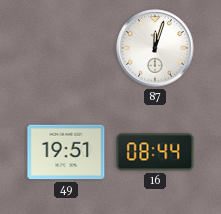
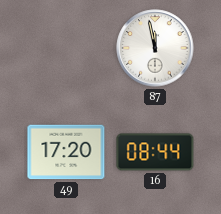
87: 12:03 -> 11:58 (155, 48)
49: 19:51 -> 17:20 (66, 152)
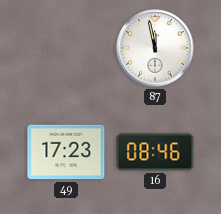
49: 17:20 -> 17:23 (66, 152)
16: 08:44 -> 08:46 (155, 152)
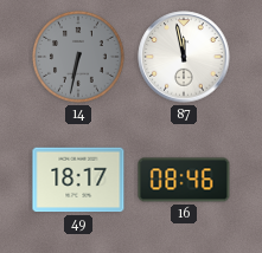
14: none -> 6:32 (78, 57)
49: 17:23 -> 18:17 (78, 180)
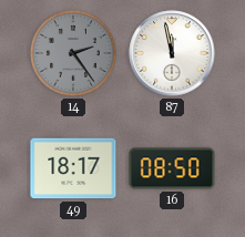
14: 6:32 -> 2:24 (73, 53)
16: 08:46 -> 08:50 (172, 168)
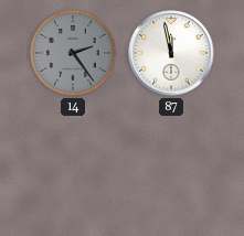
49: 18:17 -> none (73, 168)
16: 08:50 -> none (172, 168)
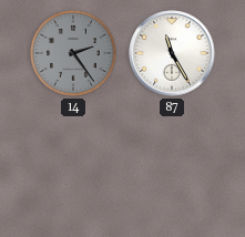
87: 11:58 -> 11:25 (172, 53)
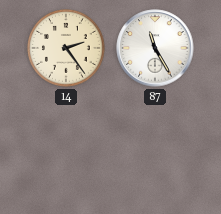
14 dial: grey -> cream (66, 48)
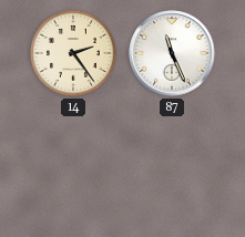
87: 11:25 -> 11:26 (172, 53)
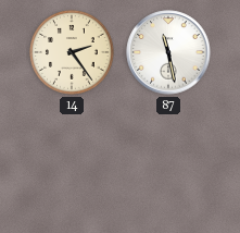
87: 11:26 -> 11:28 (168, 52)
